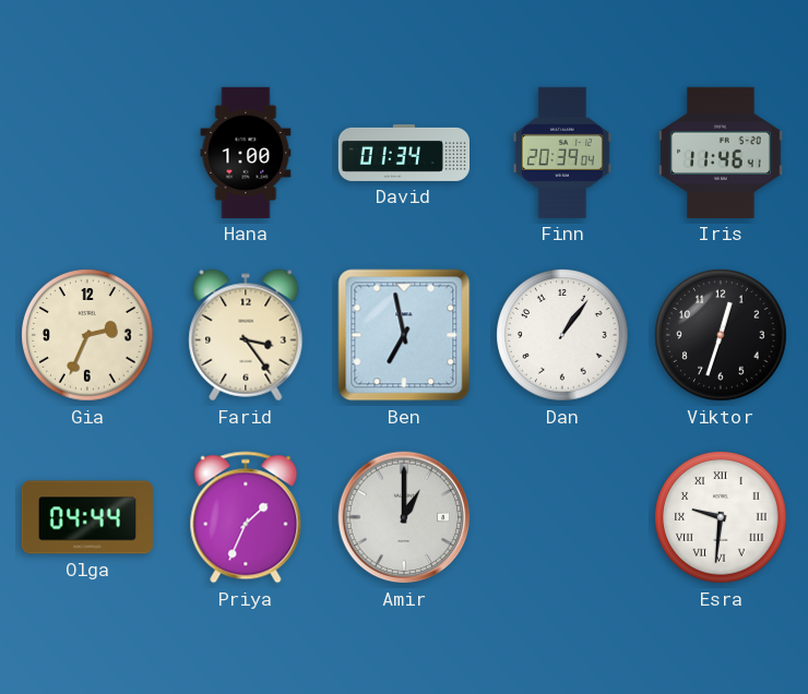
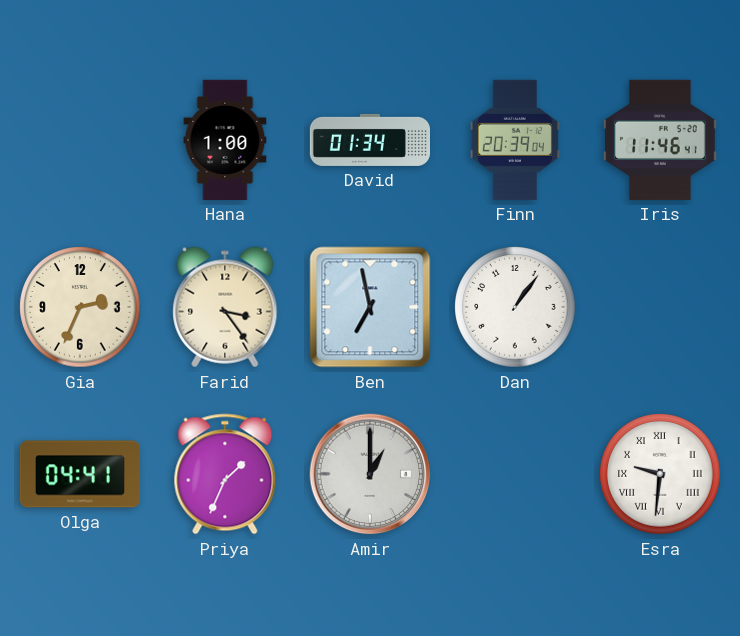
Viktor: 12:33 -> none (721, 335)
Olga: 04:44 -> 04:41 (80, 474)
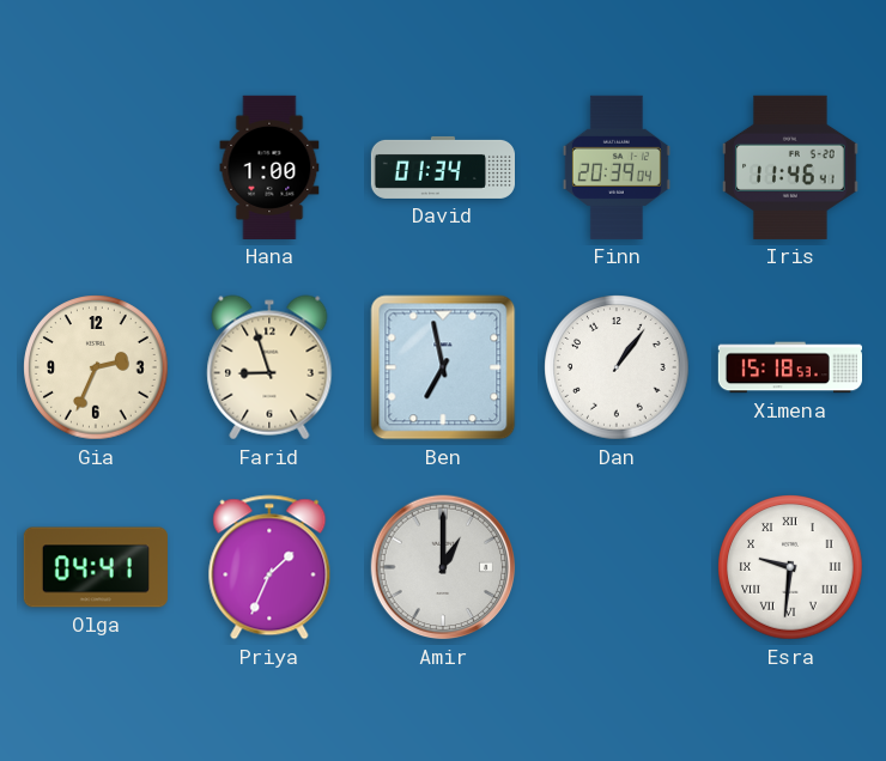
Farid: 3:24 -> 8:57 (269, 367)
Ximena: none -> 15:18 (789, 367)
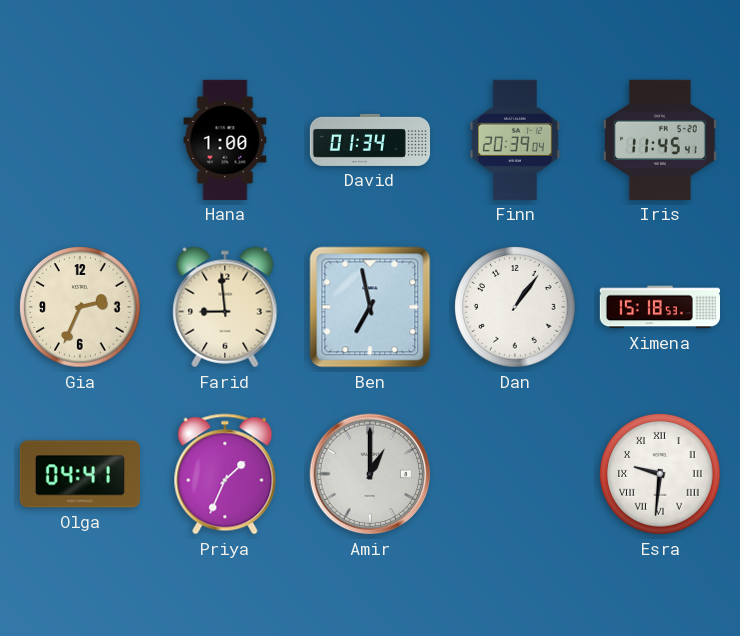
Iris: 11:46 -> 11:45 (660, 140)
Farid: 8:57 -> 8:59 (225, 307)
